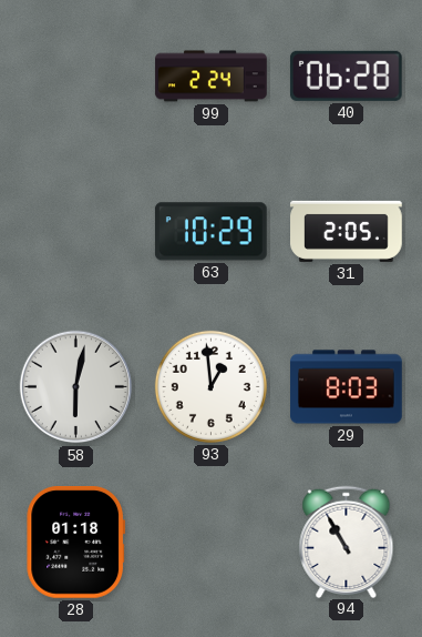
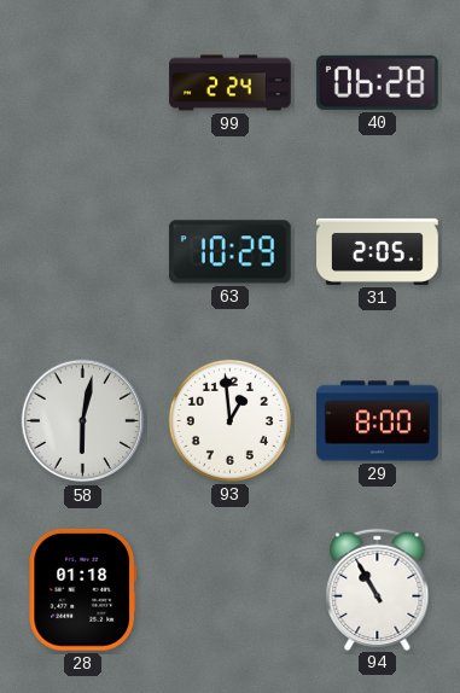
29: 8:03 -> 8:00 (378, 421)
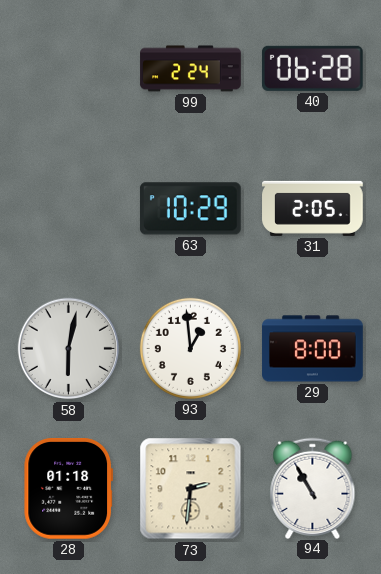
73: none -> 2:31 (191, 489)
